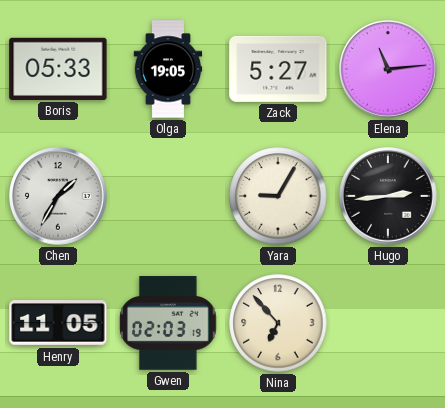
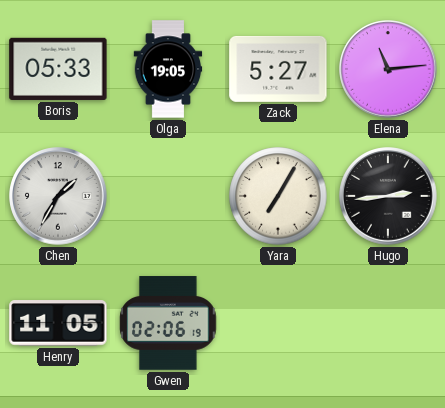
Yara: 9:05 -> 7:05 (278, 196)
Gwen: 02:03 -> 02:06 (168, 323)
Nina: 6:53 -> none (278, 323)
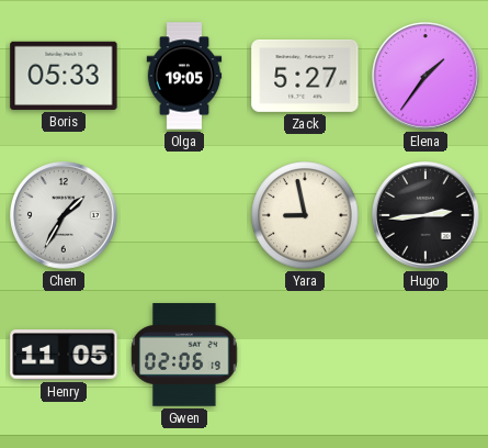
Elena: 11:14 -> 1:36 (425, 76)
Yara: 7:05 -> 8:58 (305, 215)
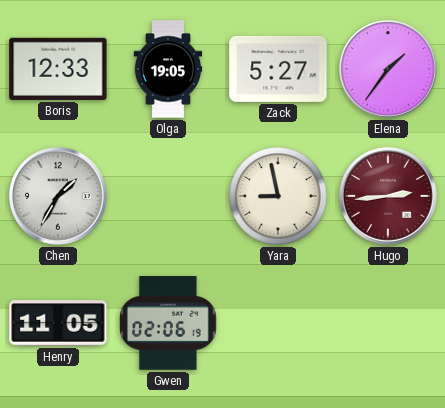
Boris: 05:33 -> 12:33 (58, 69)
Hugo dial: black -> burgundy (388, 196)
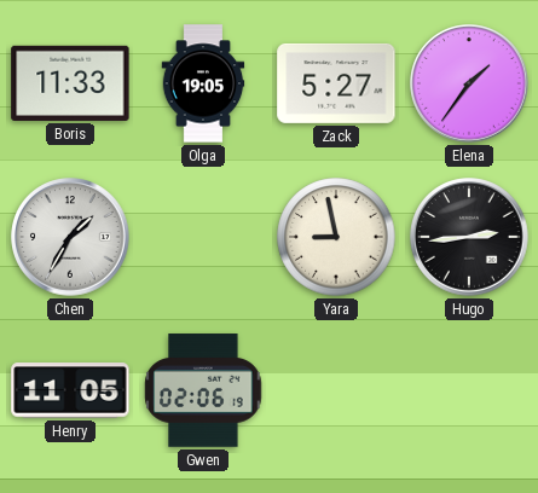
Boris: 12:33 -> 11:33 (70, 83)
Hugo dial: burgundy -> black (469, 237)
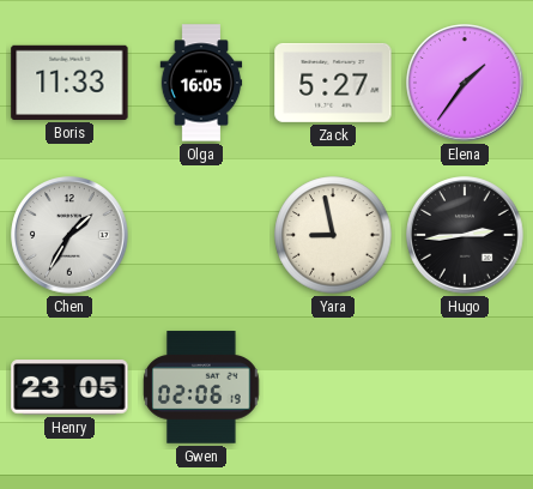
Olga: 19:05 -> 16:05 (201, 83)
Henry: 11:05 -> 23:05 (69, 387)
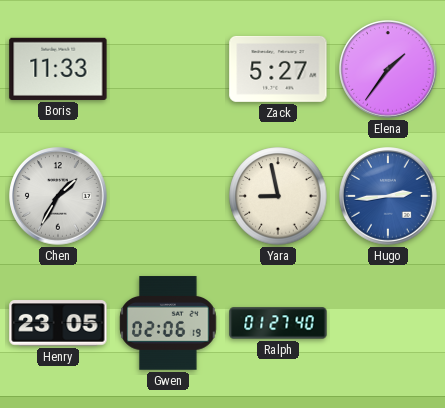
Olga: 16:05 -> none (201, 83)
Hugo dial: black -> blue (388, 196)
Ralph: none -> 01:27 (278, 323)
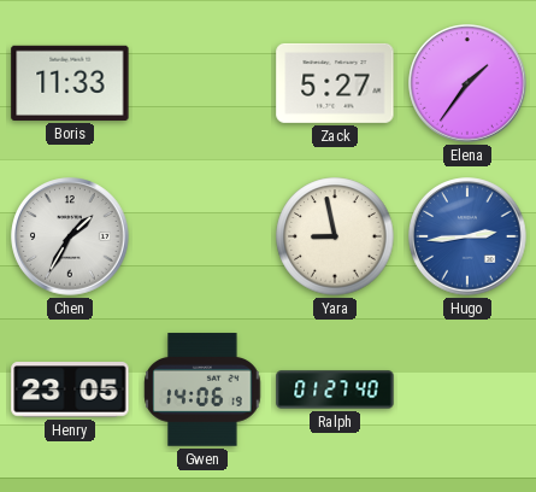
Gwen: 02:06 -> 14:06 (202, 389)
